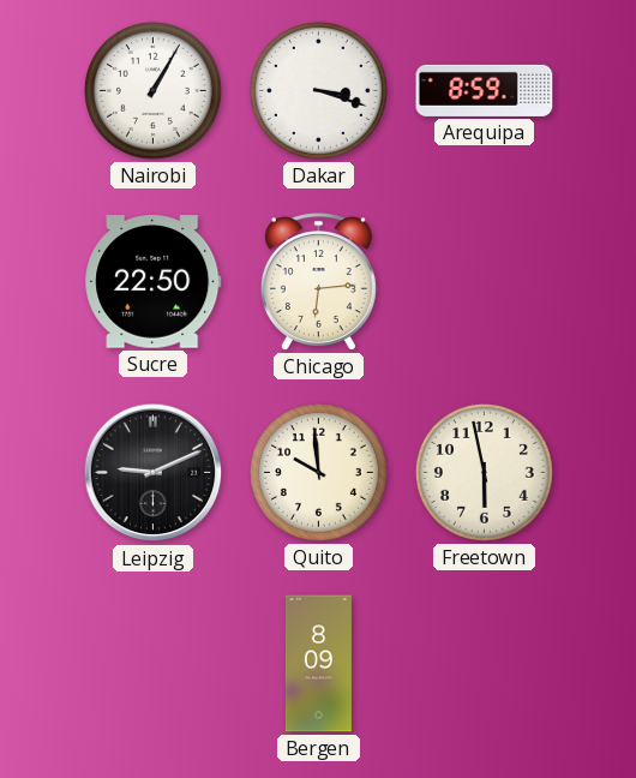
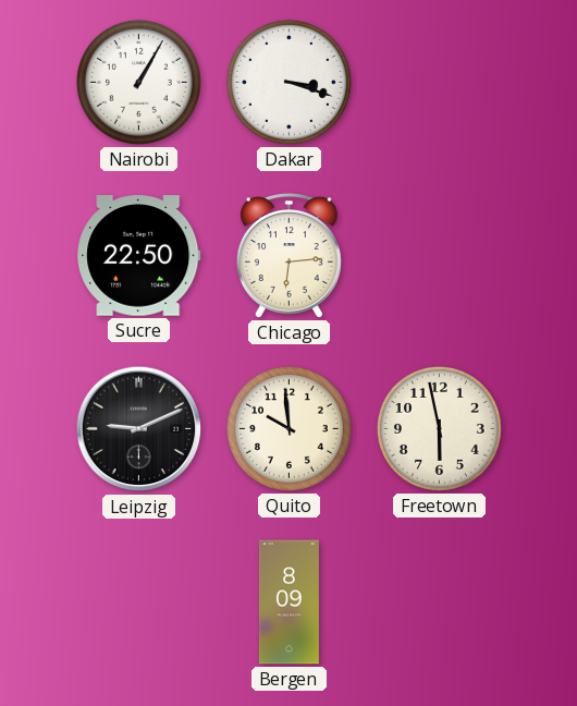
Arequipa: 8:59 -> none (485, 90)
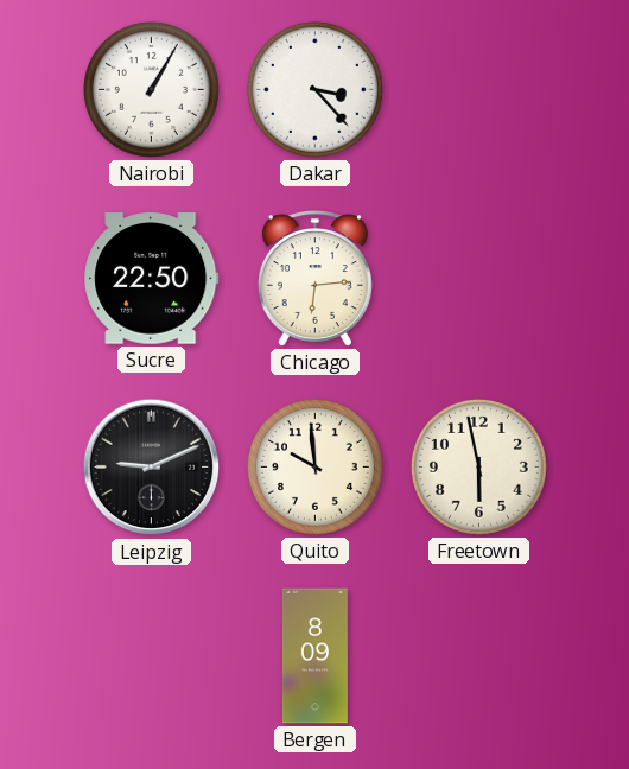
Dakar: 3:18 -> 3:23 (314, 89)
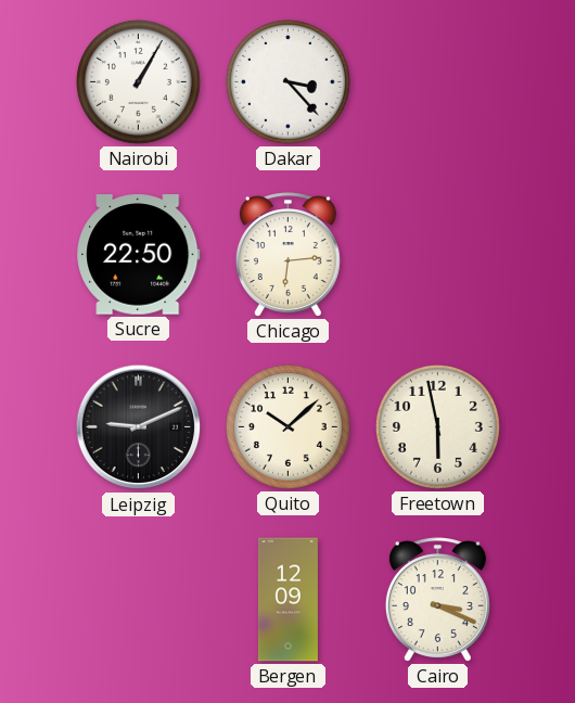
Quito: 9:59 -> 10:08 (287, 426)
Bergen: 8:09 -> 12:09 (287, 600)
Cairo: none -> 3:19 (437, 600)
